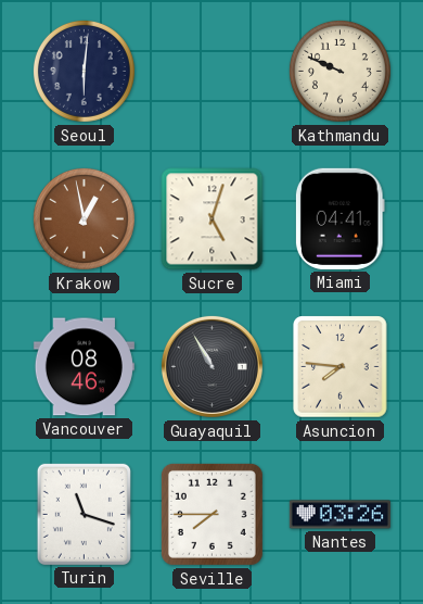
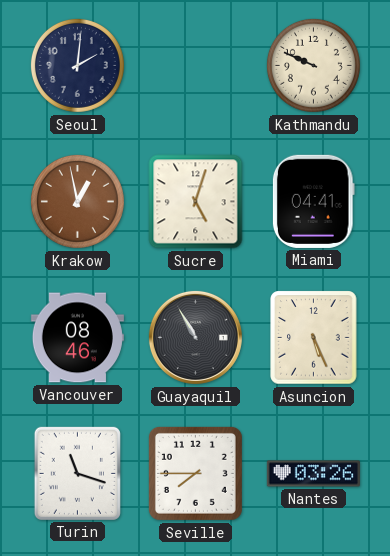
Seoul: 6:01 -> 2:01 (77, 65)
Asuncion: 7:46 -> 5:26 (314, 338)
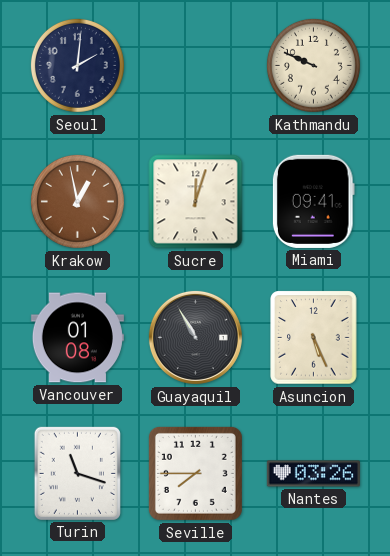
Sucre: 5:03 -> 12:03 (196, 202)
Miami: 04:41 -> 09:41 (313, 201)
Vancouver: 08:46 -> 01:08 (77, 338)
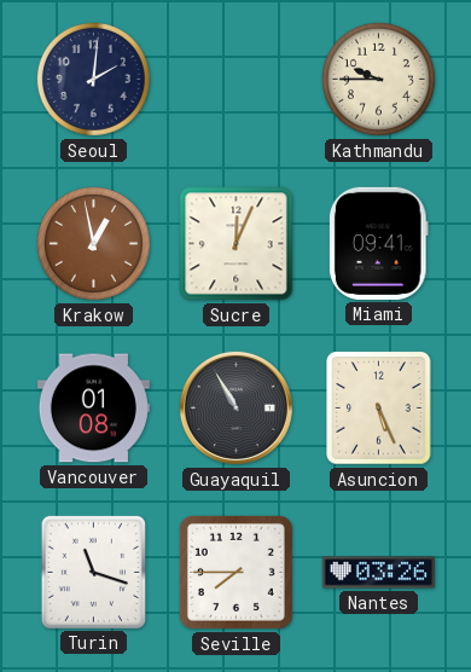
Kathmandu: 9:49 -> 9:45 (378, 79)
Sucre: 12:03 -> 12:04 (237, 244)
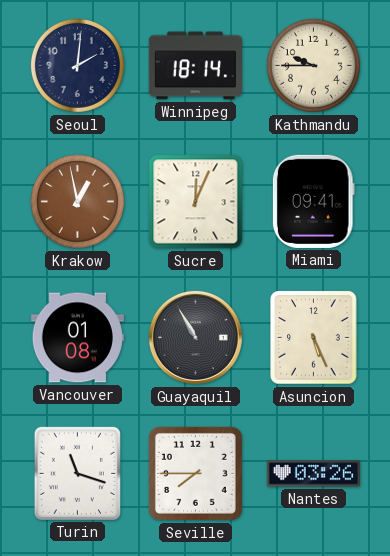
Winnipeg: none -> 18:14 (195, 66)
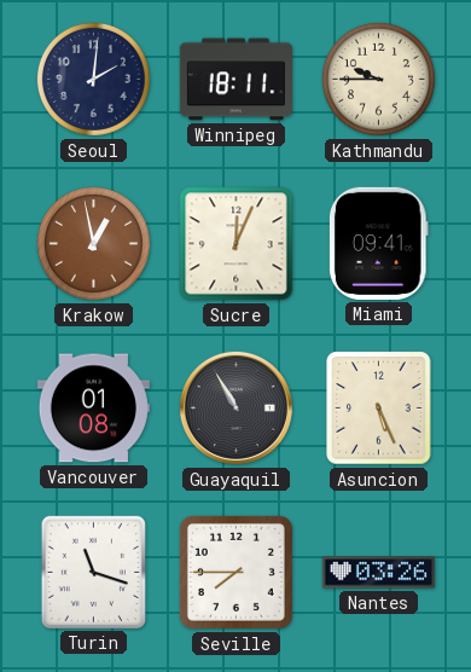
Winnipeg: 18:14 -> 18:11 (235, 80)
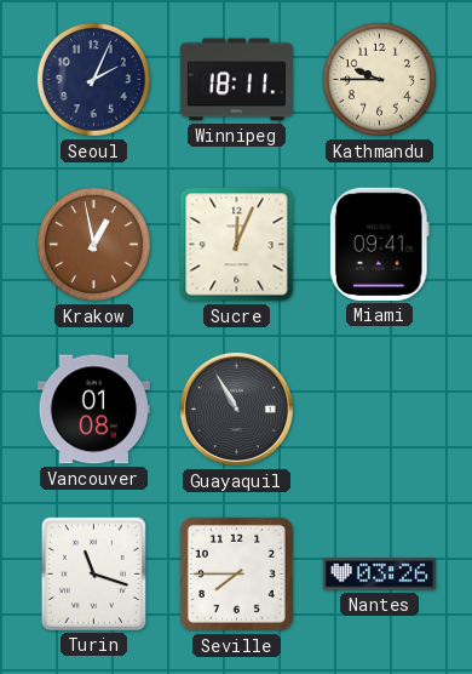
Seoul: 2:01 -> 2:04 (93, 79)
Asuncion: 5:26 -> none (379, 409)
